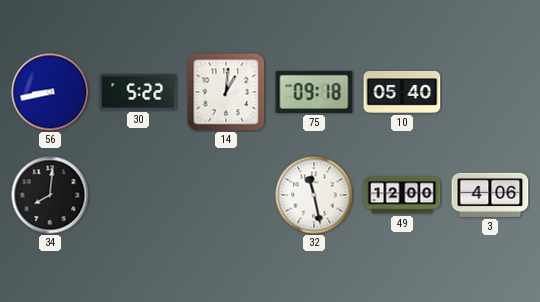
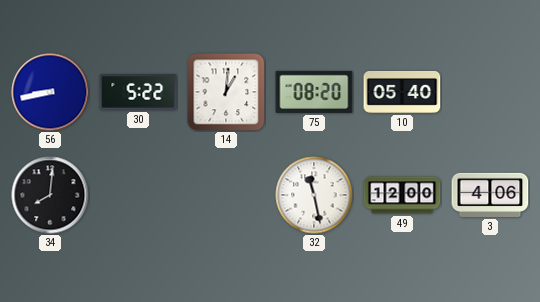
75: 09:18 -> 08:20 (314, 92)
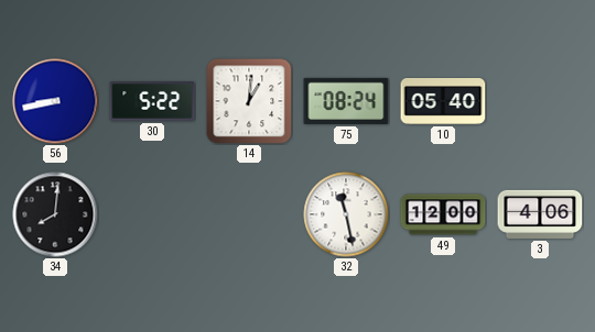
75: 08:20 -> 08:24 (346, 101)
